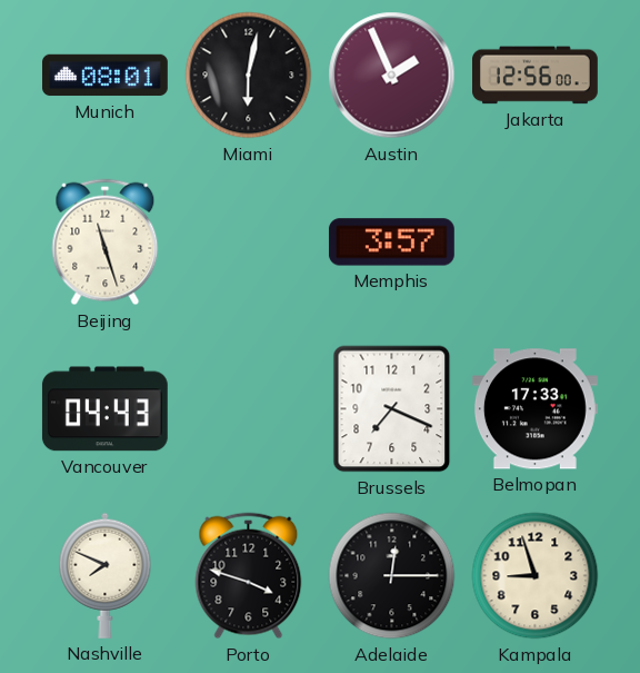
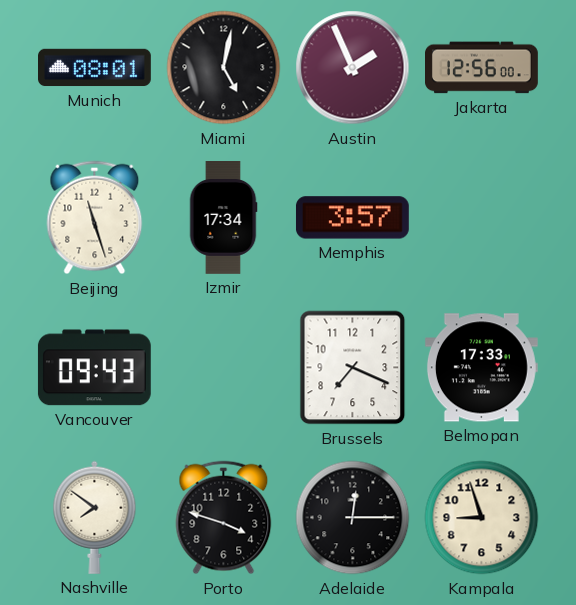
Miami: 6:02 -> 5:02 (224, 68)
Izmir: none -> 17:34 (223, 218)
Vancouver: 04:43 -> 09:43 (94, 368)
Nashville: 7:49 -> 7:51 (95, 517)
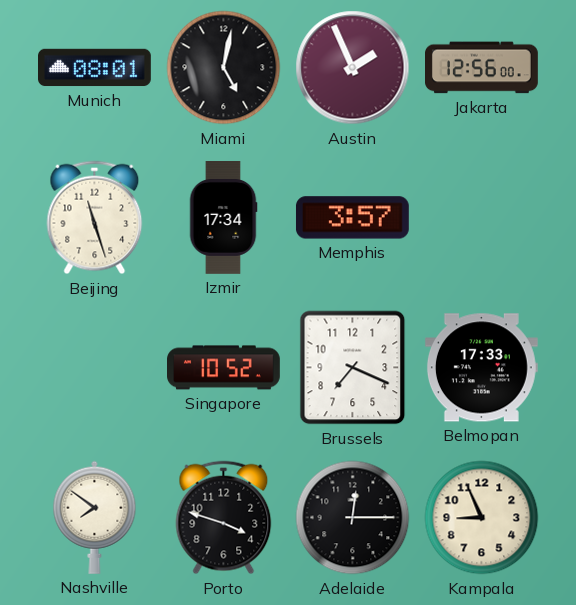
Vancouver: 09:43 -> none (94, 368)
Singapore: none -> 10:52 (224, 368)
Kampala: 8:57 -> 8:56 (482, 518)
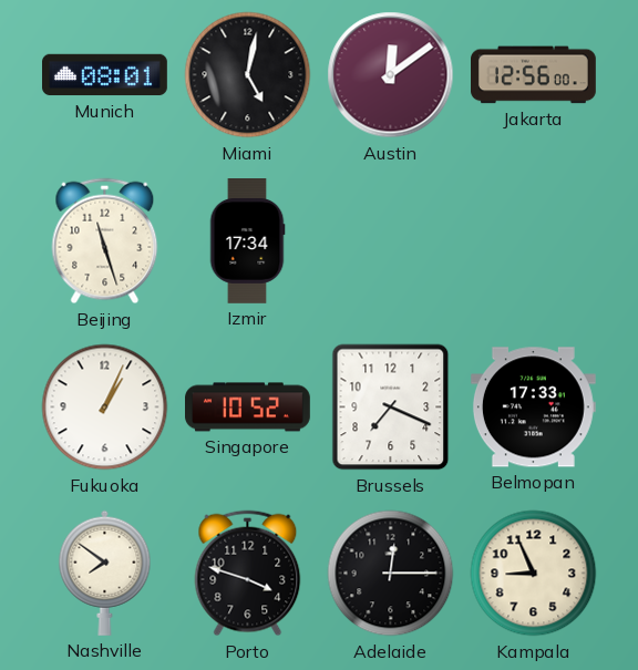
Austin: 1:56 -> 12:09 (391, 75)
Memphis: 3:57 -> none (352, 218)
Fukuoka: none -> 1:04 (105, 408)
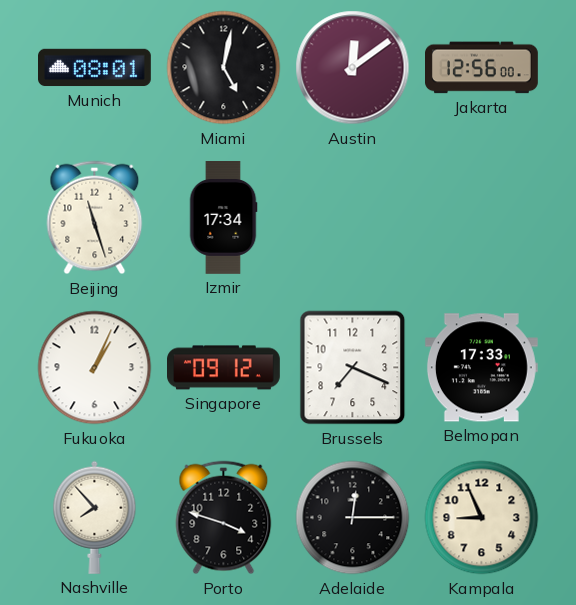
Singapore: 10:52 -> 09:12 (224, 368)
Nashville: 7:51 -> 7:53 (95, 517)
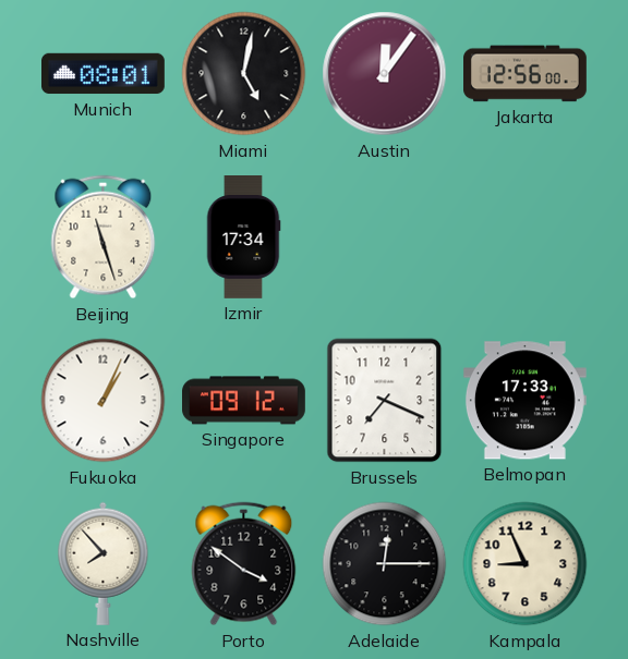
Austin: 12:09 -> 12:06 (385, 74)
Porto: 3:48 -> 3:51 (244, 564)
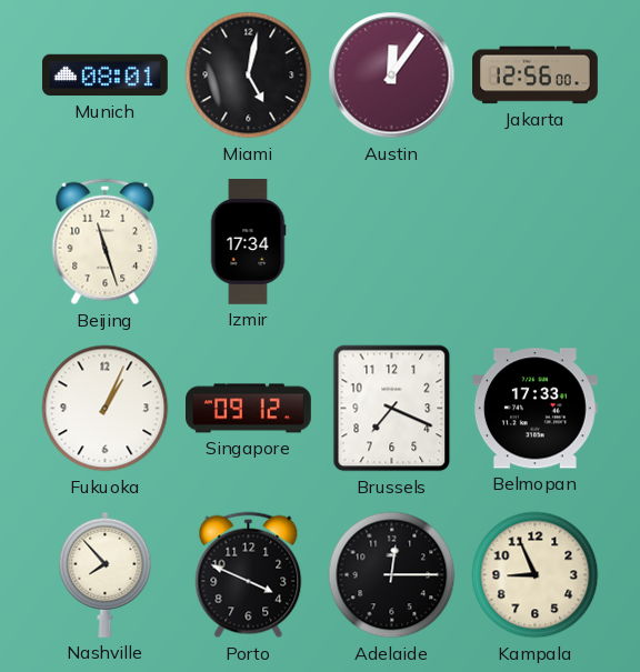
Porto: 3:51 -> 3:49 (249, 575)
